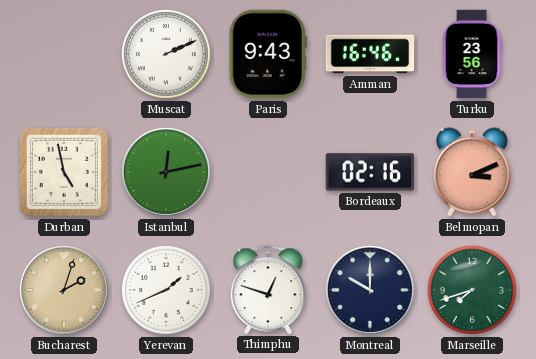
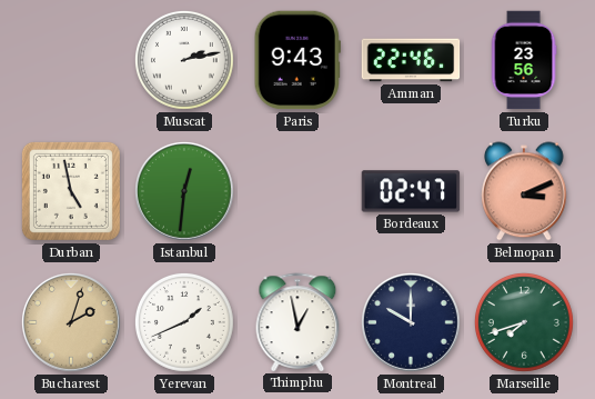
Muscat: 2:11 -> 2:13 (185, 61)
Amman: 16:46 -> 22:46 (411, 60)
Istanbul: 12:13 -> 12:31 (185, 192)
Bordeaux: 02:16 -> 02:47 (411, 191)
Thimphu: 12:48 -> 12:58 (297, 322)
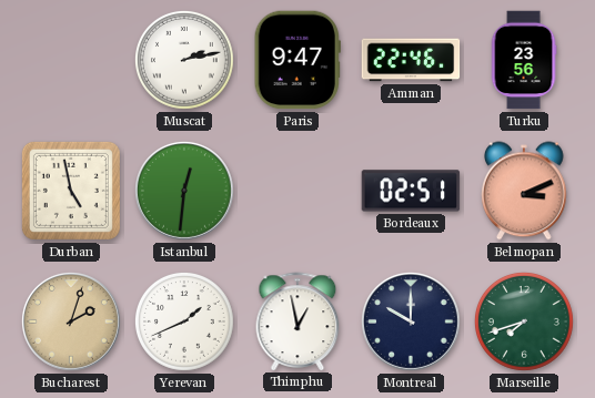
Paris: 9:43 -> 9:47 (297, 60)
Bordeaux: 02:47 -> 02:51 (411, 191)
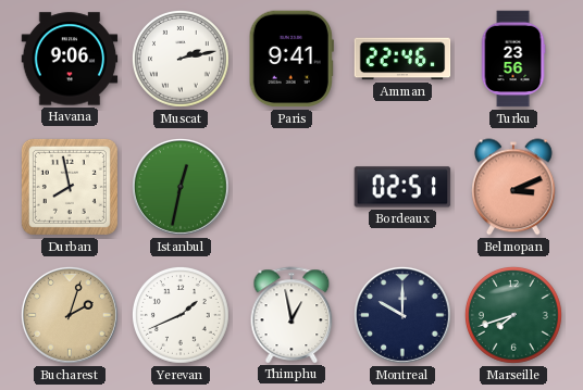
Havana: none -> 9:06 (70, 59)
Paris: 9:47 -> 9:41 (291, 59)
Durban: 4:58 -> 7:58 (70, 187)
Istanbul: 12:31 -> 12:32 (182, 188)
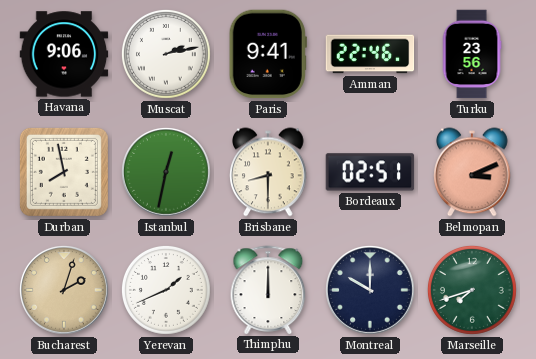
Brisbane: none -> 8:30 (269, 172)
Thimphu: 12:58 -> 12:00 (268, 290)
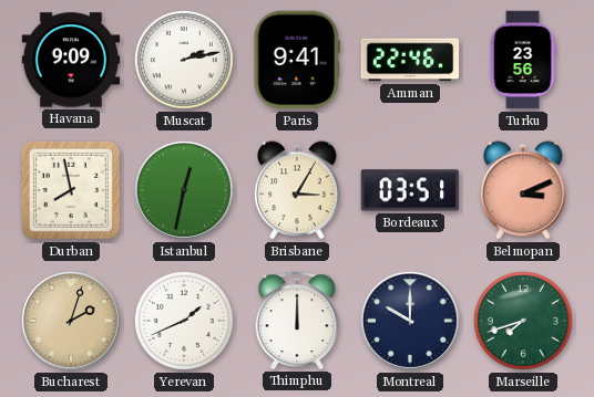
Havana: 9:06 -> 9:09 (71, 60)
Brisbane: 8:30 -> 3:05 (298, 190)
Bordeaux: 02:51 -> 03:51 (410, 190)
